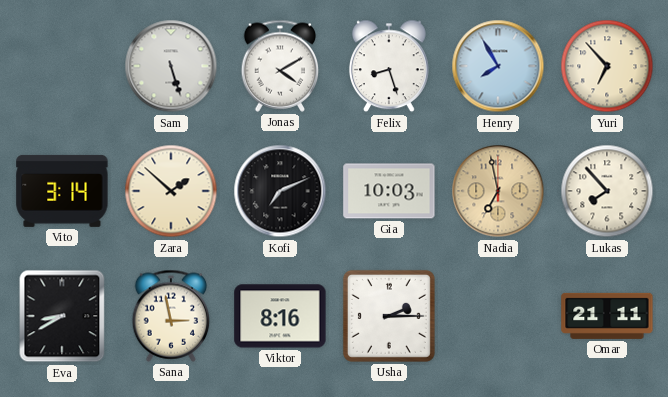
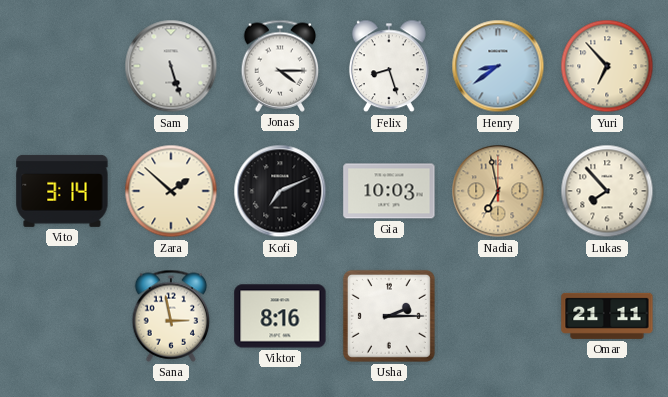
Jonas: 4:10 -> 4:15 (280, 66)
Henry: 7:55 -> 8:39 (498, 66)
Eva: 8:40 -> none (62, 316)
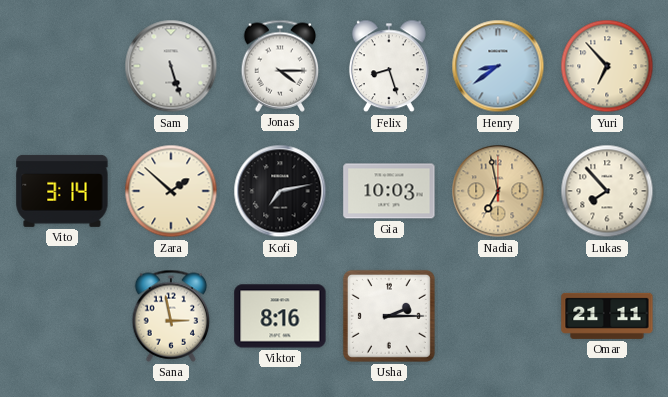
Kofi: 7:11 -> 7:13 (280, 191)
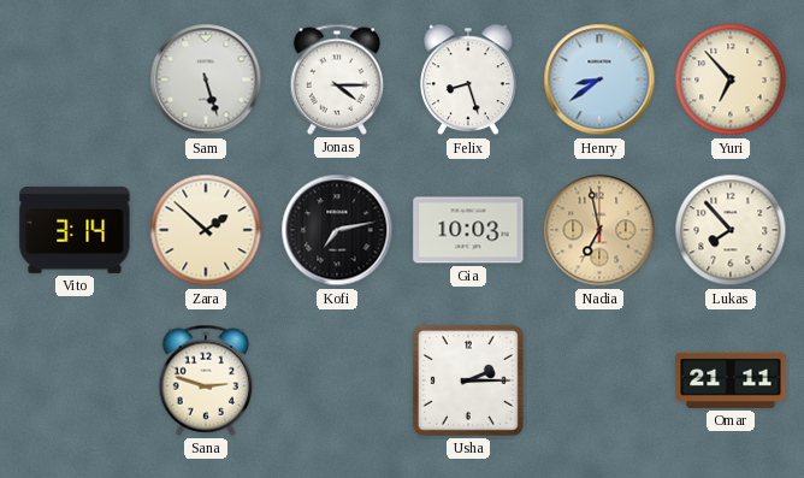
Sana: 2:58 -> 2:48 (206, 380)
Viktor: 8:16 -> none (280, 316)
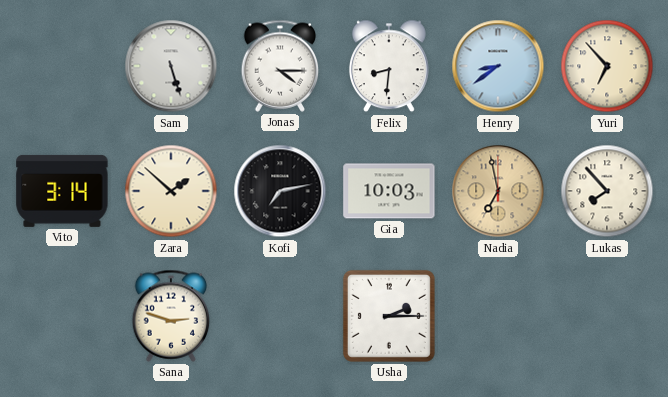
Felix: 8:27 -> 8:31 (389, 66)
Omar: 21:11 -> none (731, 380)
